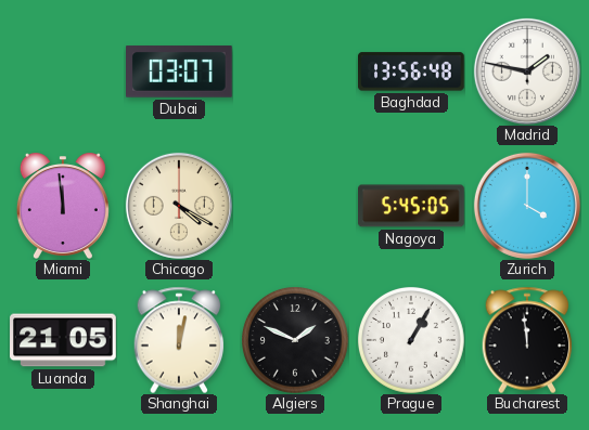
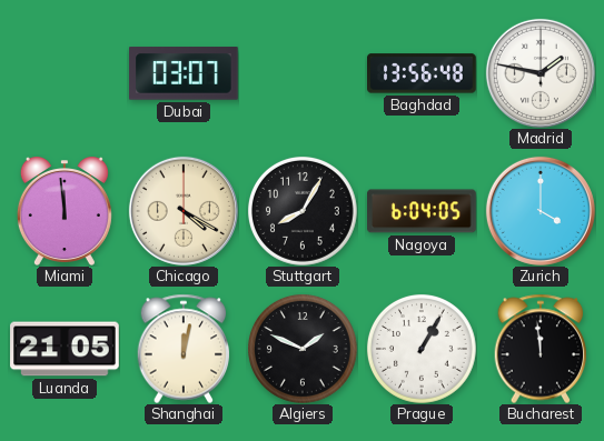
Stuttgart: none -> 8:05 (303, 211)
Nagoya: 5:45 -> 6:04 (422, 211)
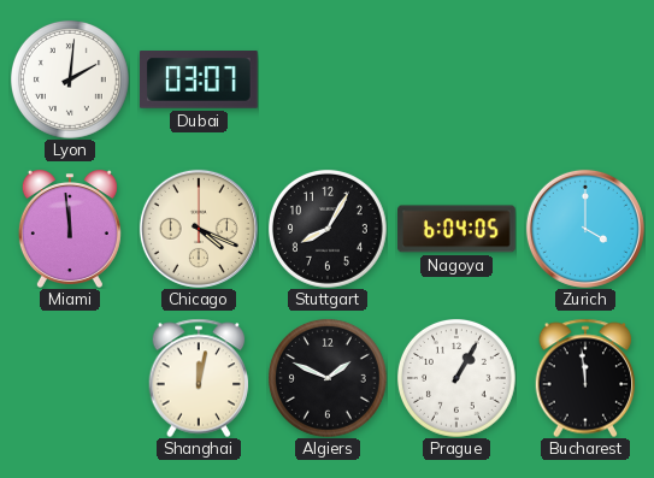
Lyon: none -> 2:01 (70, 79)
Baghdad: 13:56 -> none (423, 73)
Madrid: 1:47 -> none (541, 73)
Chicago: 4:20 -> 4:19 (199, 229)
Luanda: 21:05 -> none (65, 349)
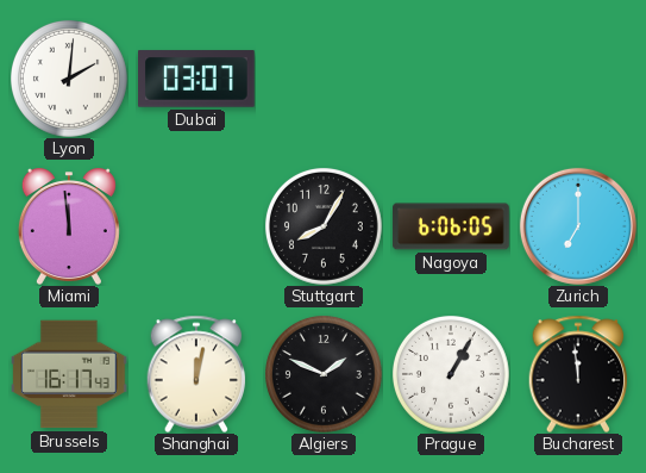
Chicago: 4:19 -> none (199, 229)
Nagoya: 6:04 -> 6:06 (451, 226)
Zurich: 4:00 -> 7:00 (578, 226)
Brussels: none -> 16:17 (70, 374)
